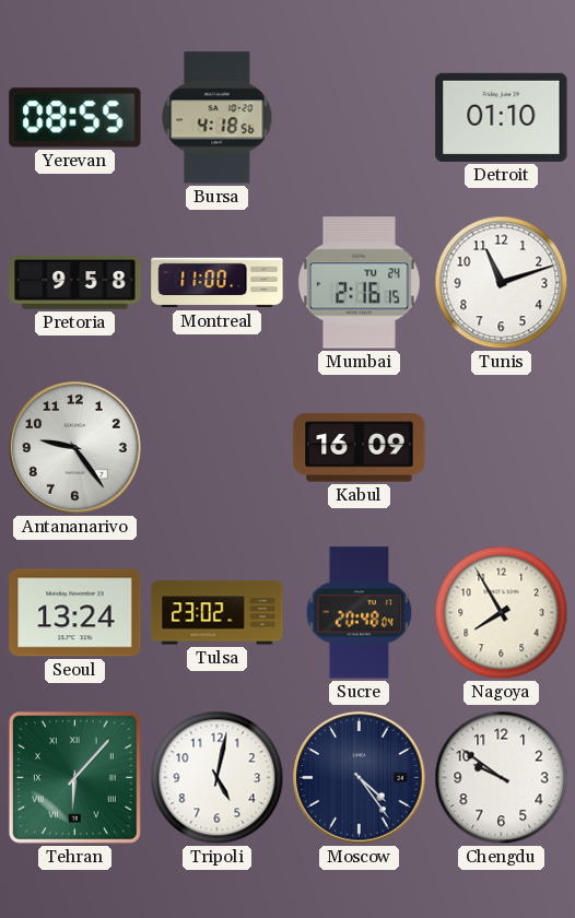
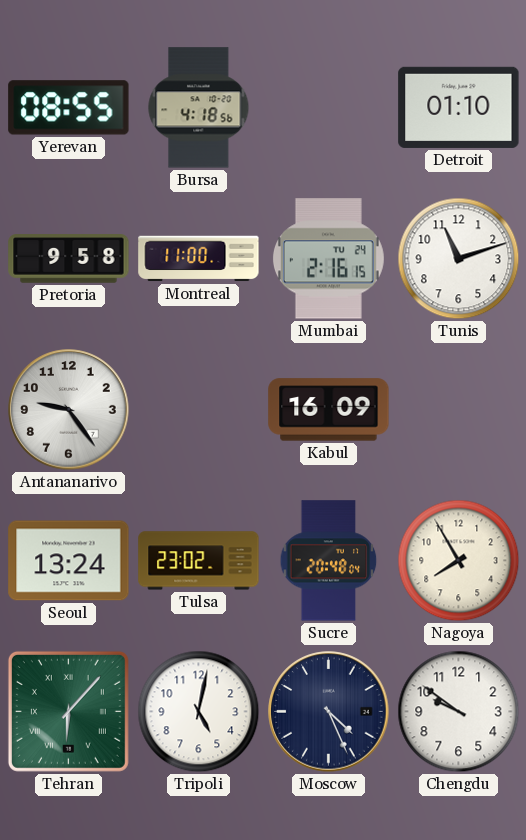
Moscow: 4:24 -> 4:26 (329, 712)
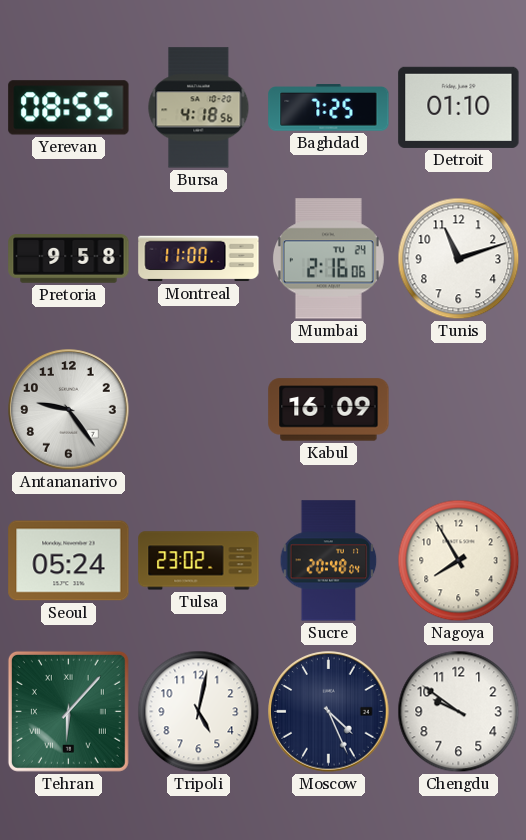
Baghdad: none -> 7:25 (329, 108)
Mumbai: 2:16:15 -> 2:16:06 (328, 259)
Seoul: 13:24 -> 05:24 (69, 561)
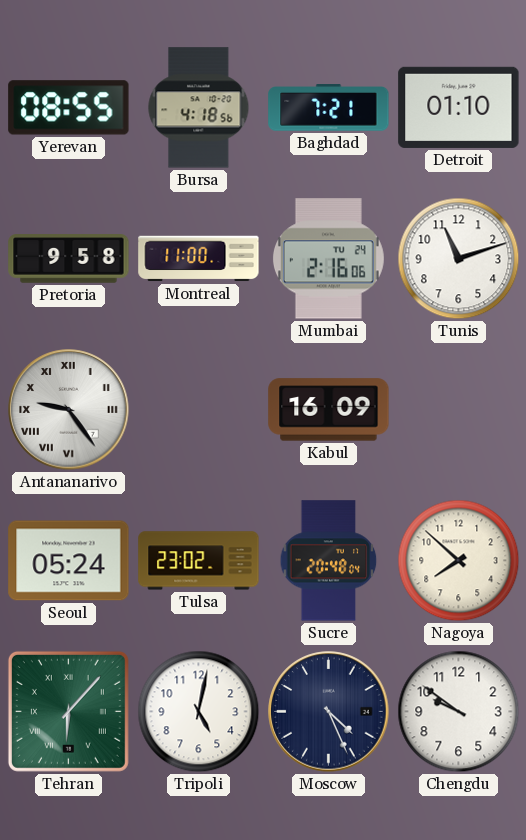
Baghdad: 7:25 -> 7:21 (329, 108)
Antananarivo numerals: Arabic -> Roman (69, 410)
Nagoya: 7:55 -> 7:52 (459, 561)
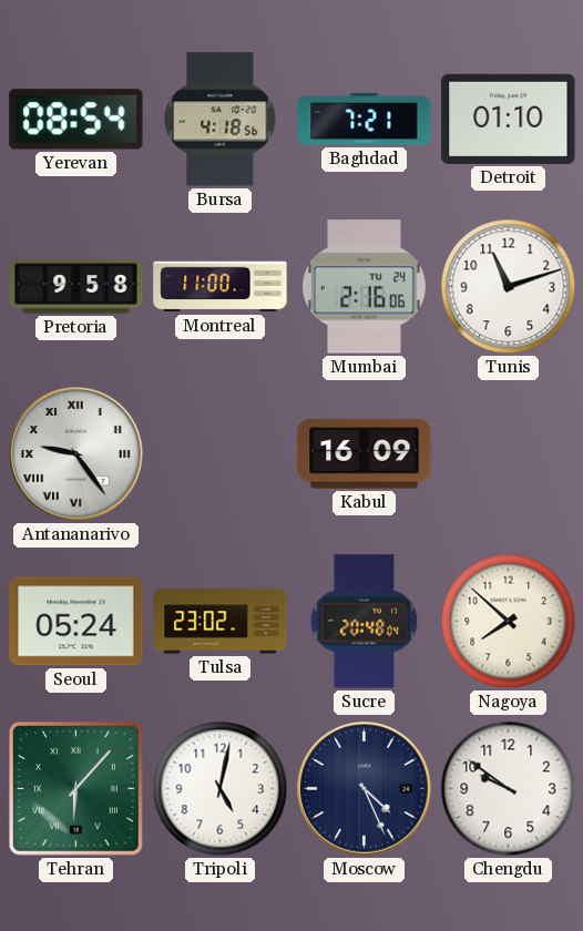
Yerevan: 08:55 -> 08:54 (76, 120)
